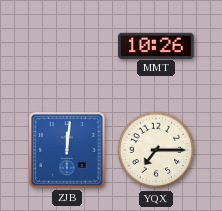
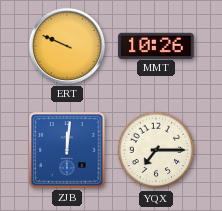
ERT: none -> 9:49 (67, 46)
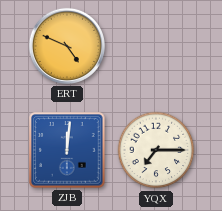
ERT: 9:49 -> 4:49 (67, 46)
MMT: 10:26 -> none (156, 45)
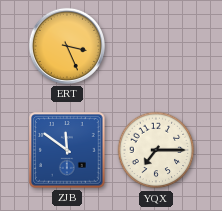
ERT: 4:49 -> 3:26 (67, 46)
ZJB: 12:01 -> 11:51 (67, 150)
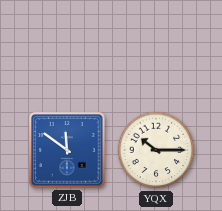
ERT: 3:26 -> none (67, 46)
YQX: 7:15 -> 10:15 (156, 150)
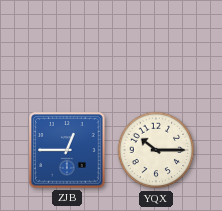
ZJB: 11:51 -> 12:45 (67, 150)
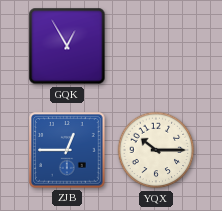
GQK: none -> 12:55 (67, 46)
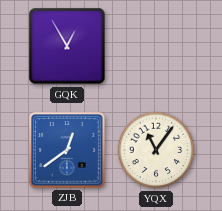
ZJB: 12:45 -> 12:39 (67, 150)
YQX: 10:15 -> 11:06 (156, 150)
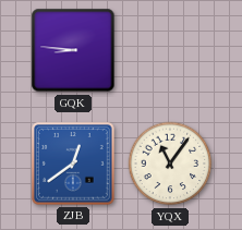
GQK: 12:55 -> 8:46 (73, 50)
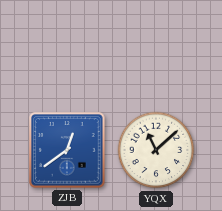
GQK: 8:46 -> none (73, 50)
YQX: 11:06 -> 11:08 (156, 150)
